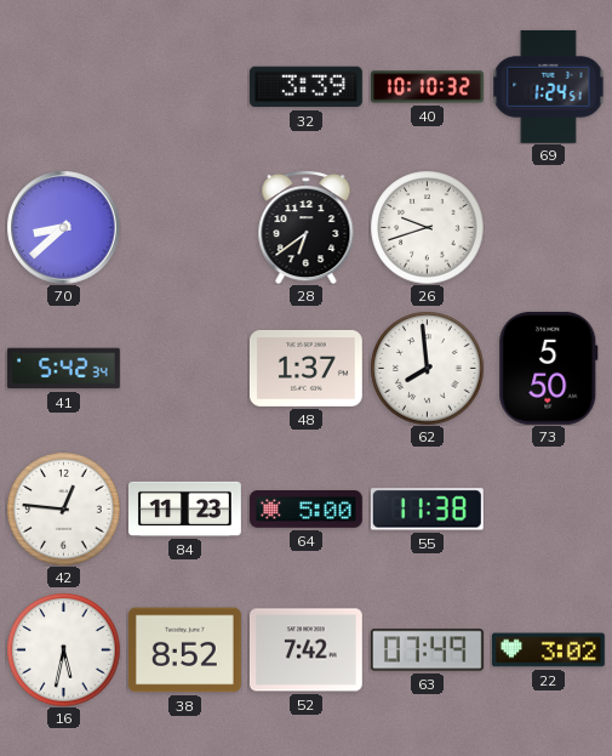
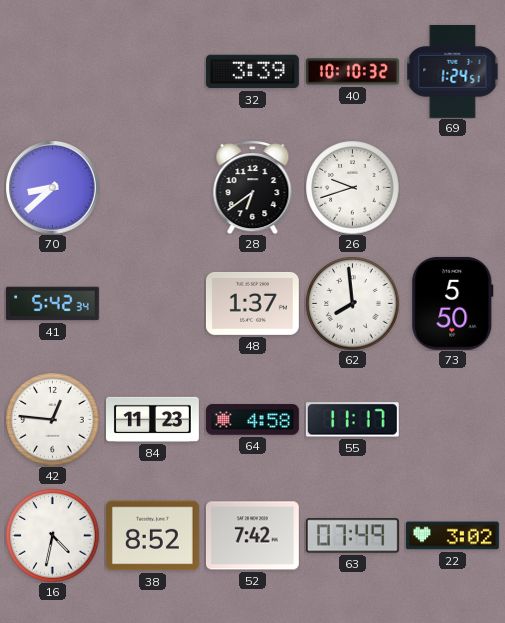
64: 5:00 -> 4:58 (252, 420)
55: 11:38 -> 11:17 (352, 420)
16: 5:32 -> 4:32 (52, 535)
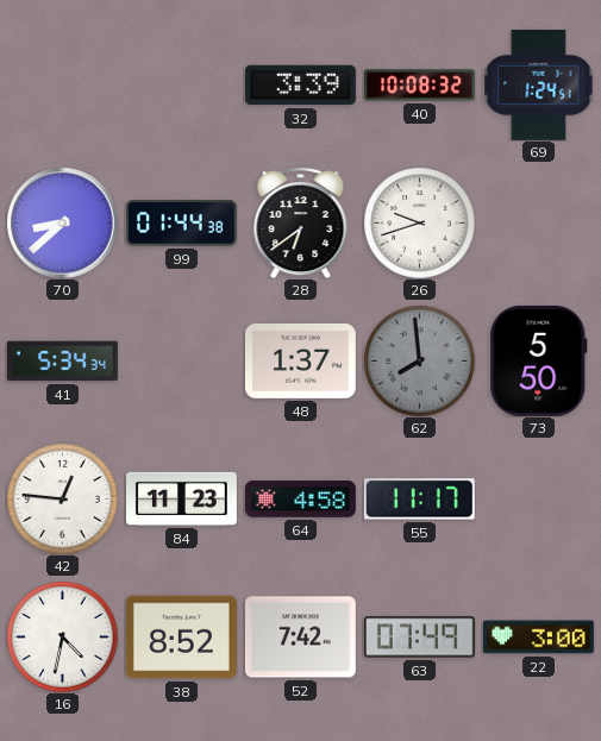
40: 10:10 -> 10:08 (420, 86)
99: none -> 01:44 (181, 224)
41: 5:42 -> 5:34 (63, 362)
62 dial: white -> grey (419, 360)
22: 3:02 -> 3:00 (538, 638)
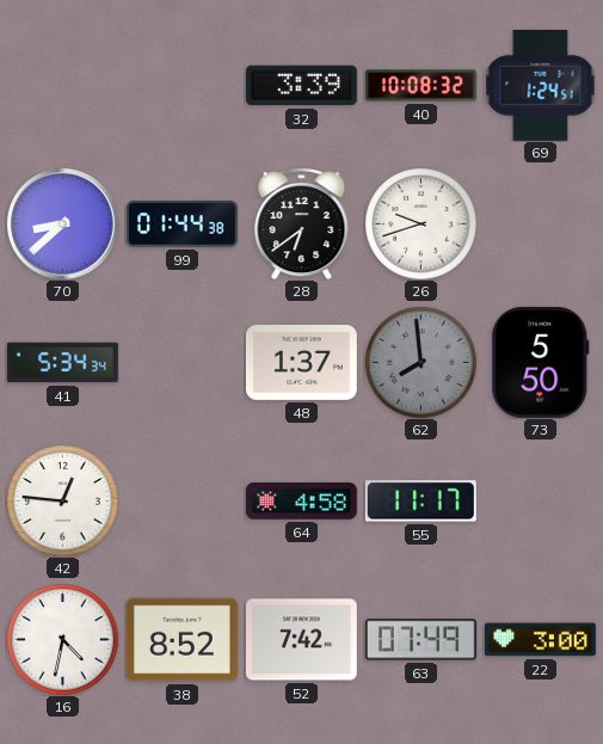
84: 11:23 -> none (182, 498)
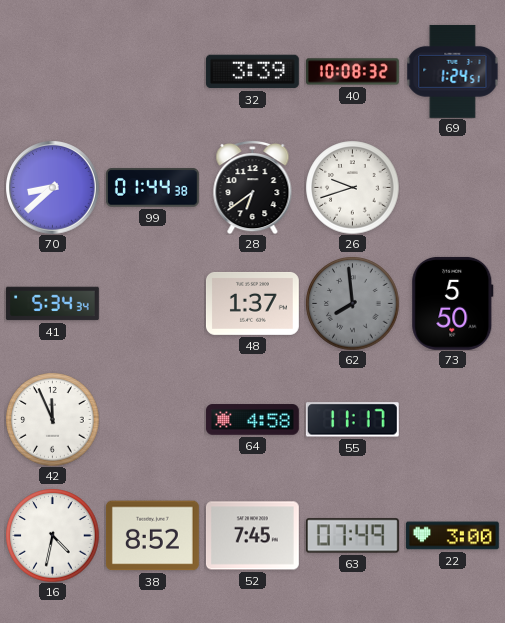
42: 12:46 -> 11:56 (52, 419)
52: 7:42 -> 7:45 (252, 536)
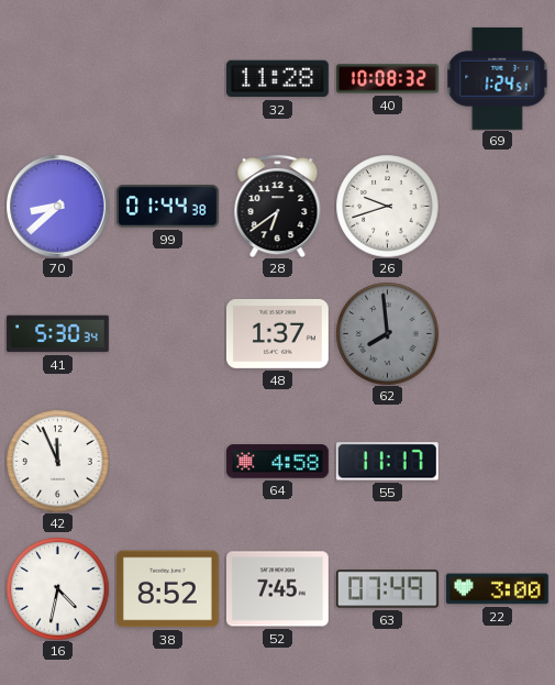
32: 3:39 -> 11:28 (277, 79)
41: 5:34 -> 5:30 (58, 334)
73: 5:50 -> none (453, 303)
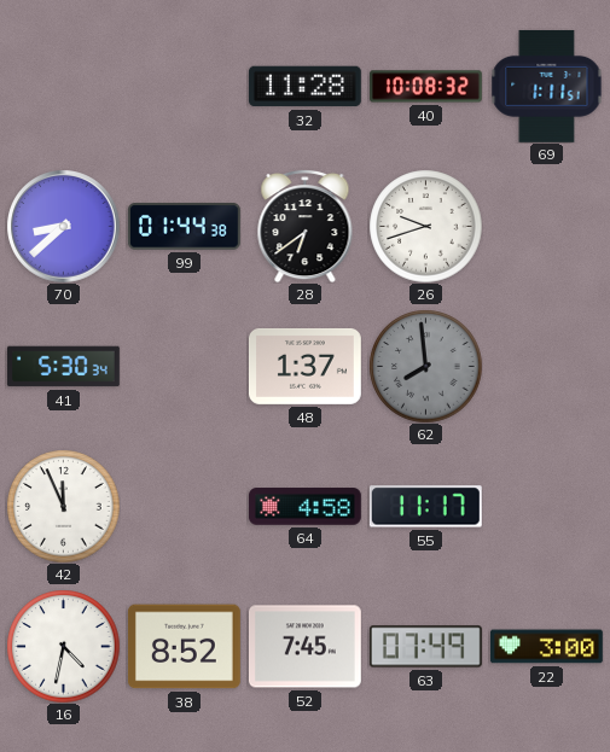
69: 1:24 -> 1:11 (547, 86)
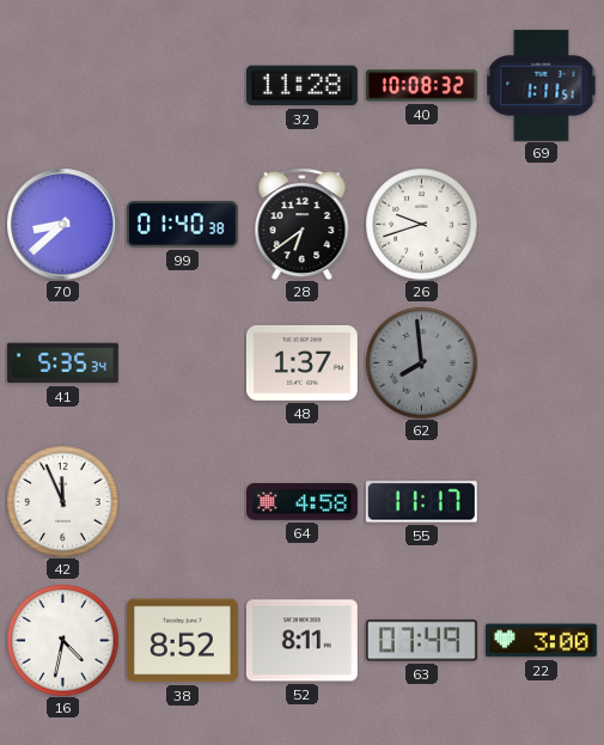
99: 01:44 -> 01:40 (182, 225)
41: 5:30 -> 5:35 (63, 364)
52: 7:45 -> 8:11 (301, 641)
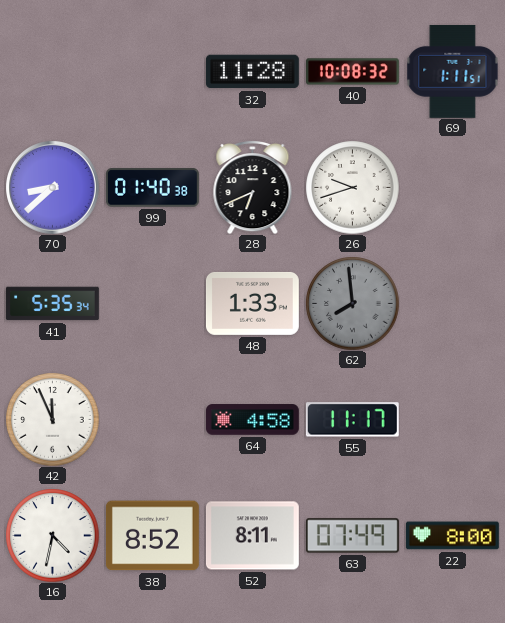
28: 6:39 -> 6:41 (253, 187)
48: 1:37 -> 1:33 (252, 303)
22: 3:00 -> 8:00 (452, 536)
